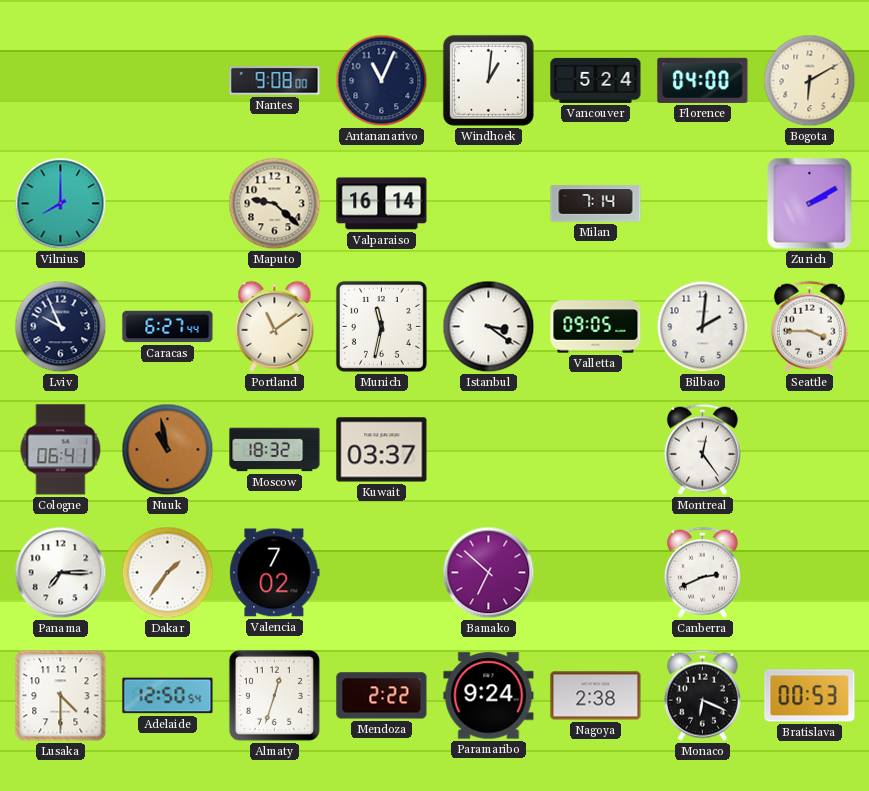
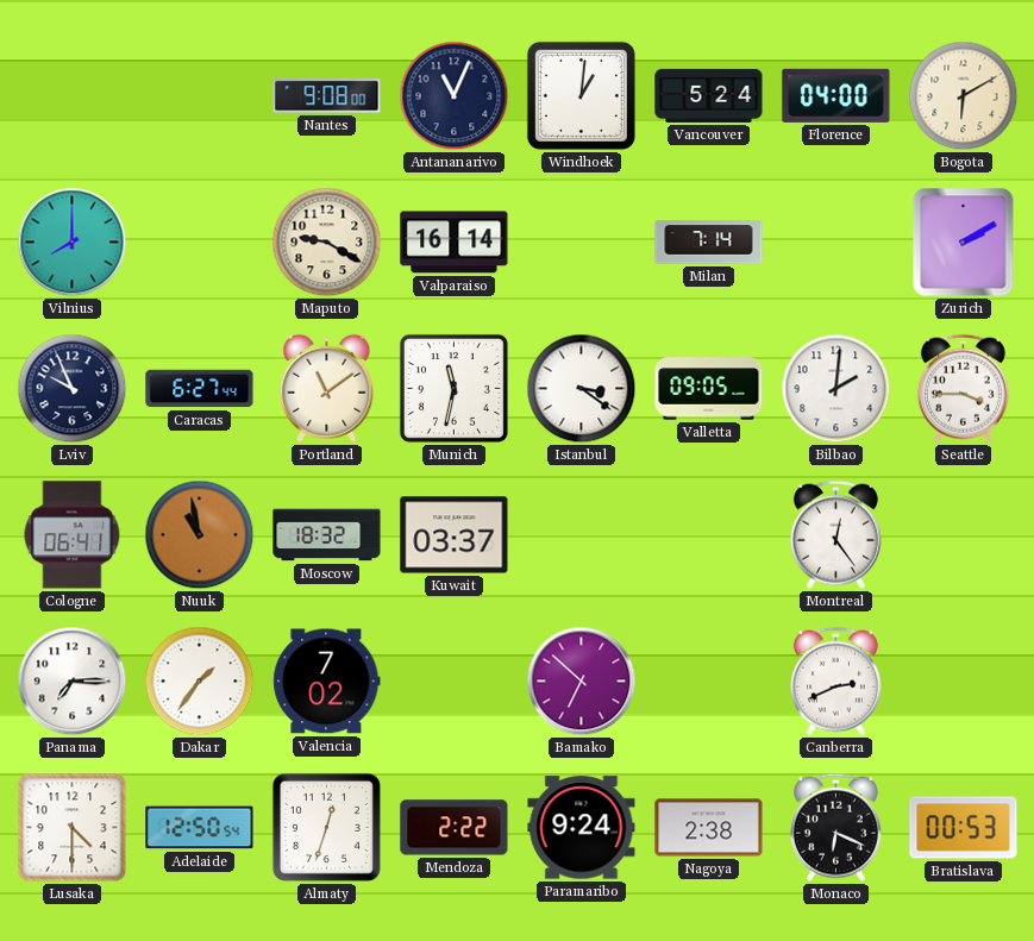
Maputo: 9:22 -> 9:20 (327, 243)
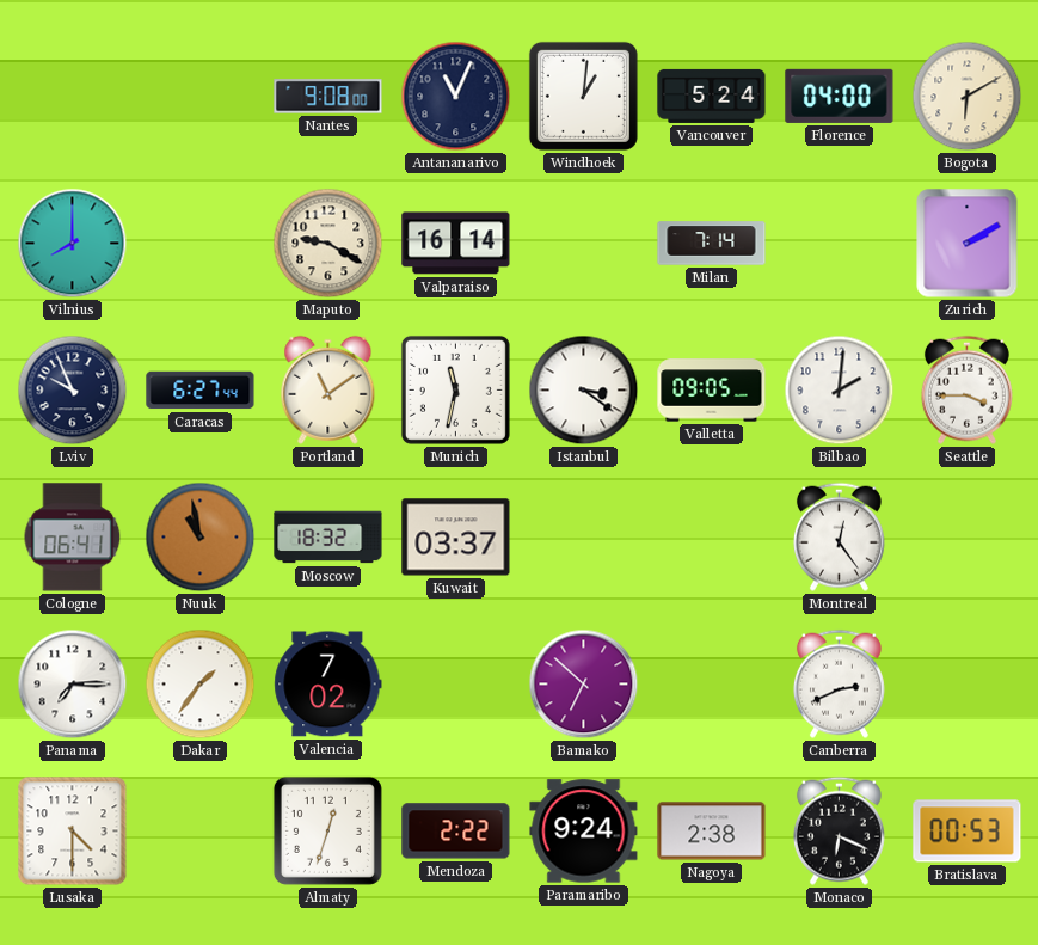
Adelaide: 12:50 -> none (200, 828)
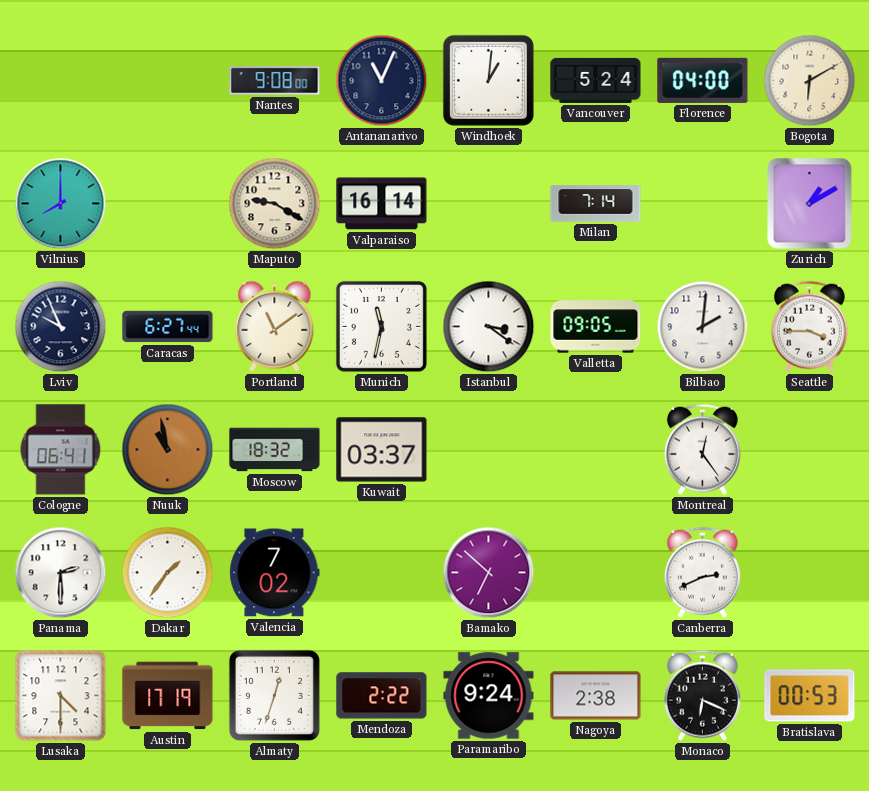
Zurich: 2:10 -> 1:10 (810, 204)
Panama: 7:15 -> 2:30 (61, 573)
Austin: none -> 17:19 (168, 696)
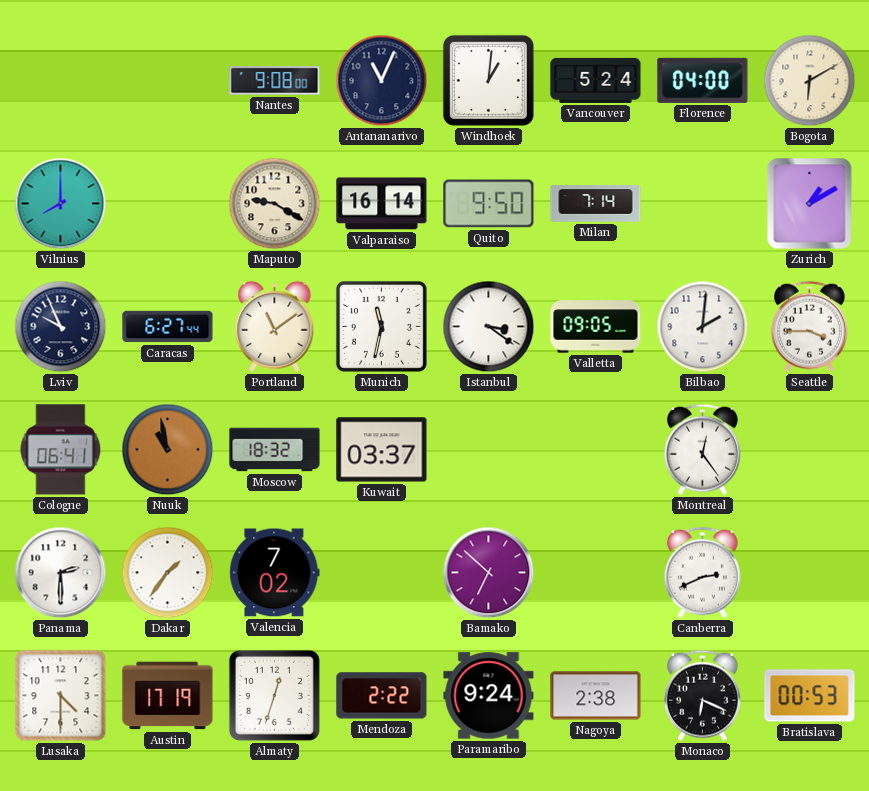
Quito: none -> 9:50 (489, 204)
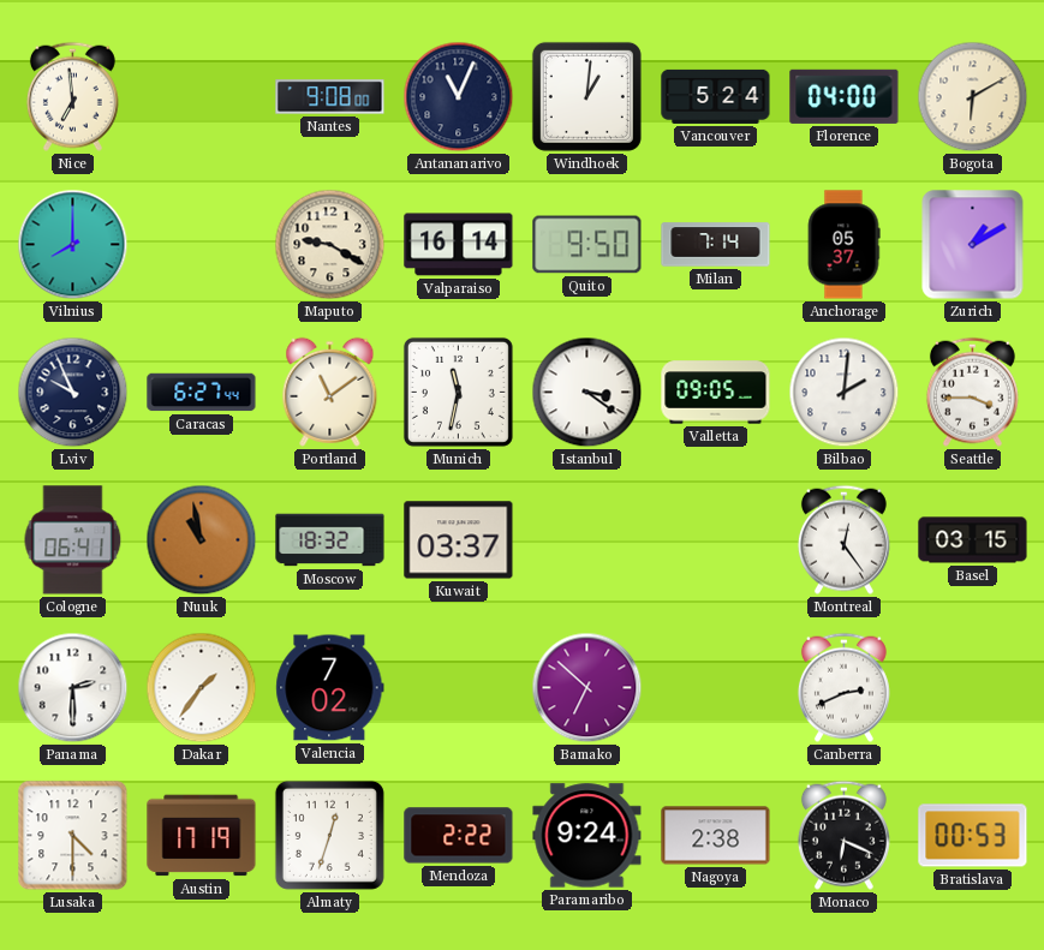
Nice: none -> 6:59 (72, 96)
Anchorage: none -> 05:37 (843, 245)
Basel: none -> 03:15 (973, 540)
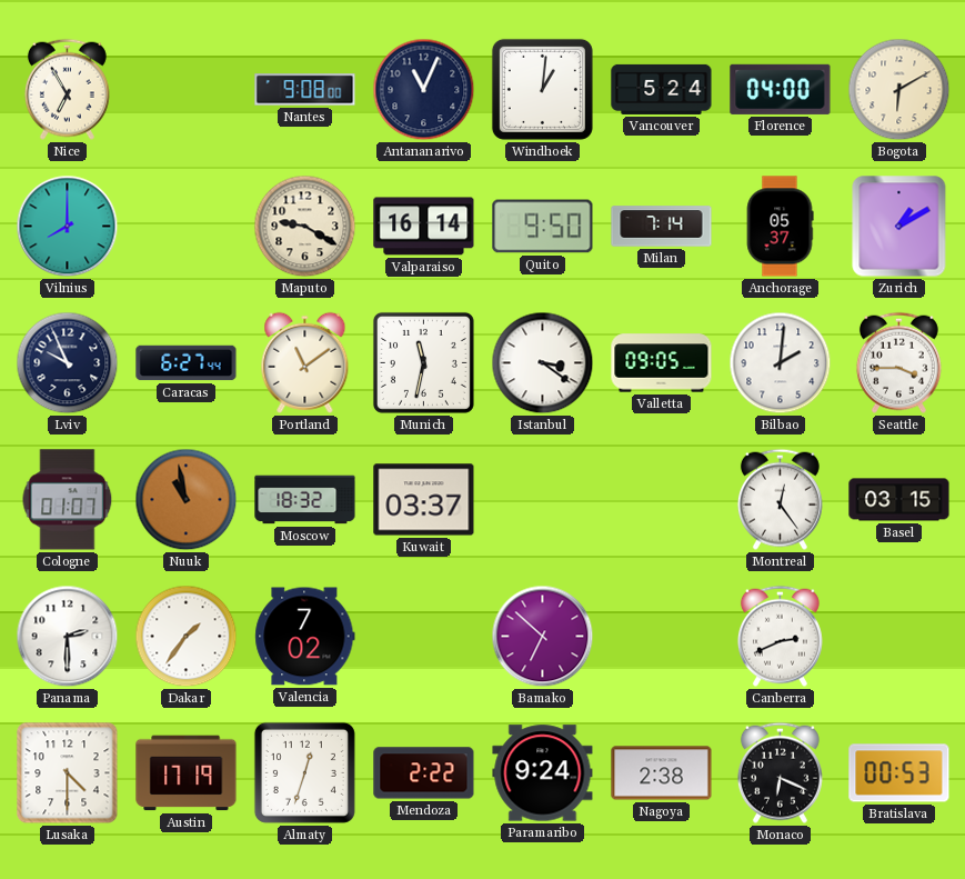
Nice: 6:59 -> 6:55 (67, 89)
Cologne: 06:41 -> 01:07 (68, 500)
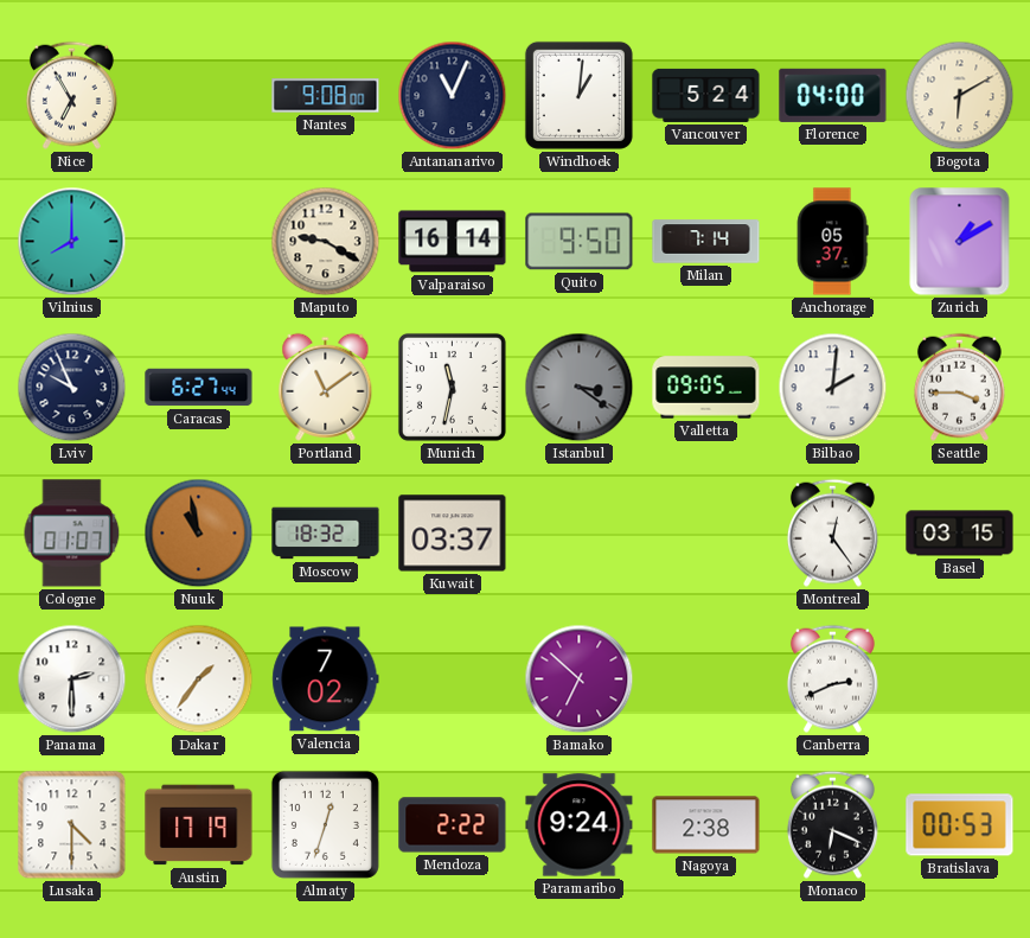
Istanbul dial: white -> grey (580, 388)
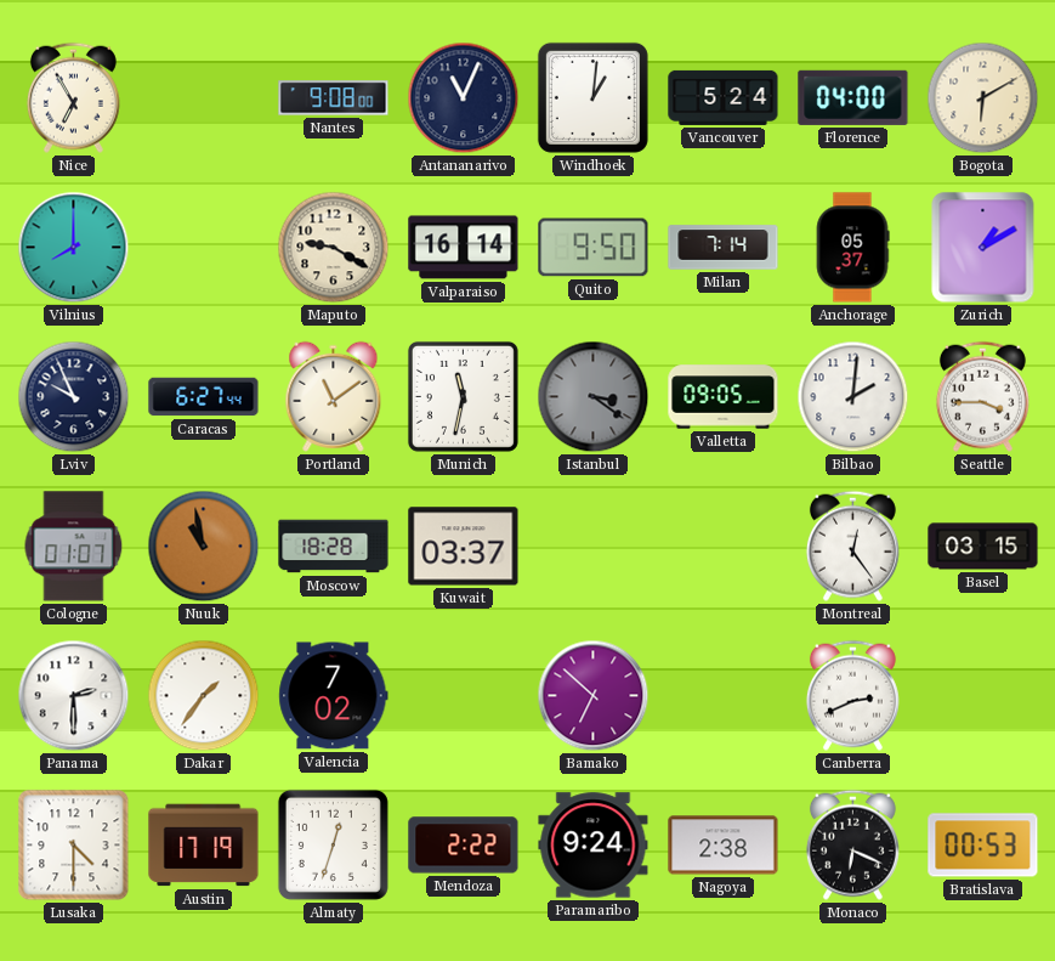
Moscow: 18:32 -> 18:28 (334, 547)
